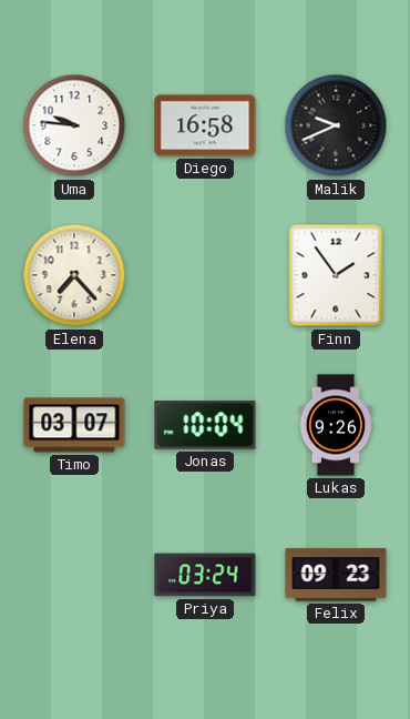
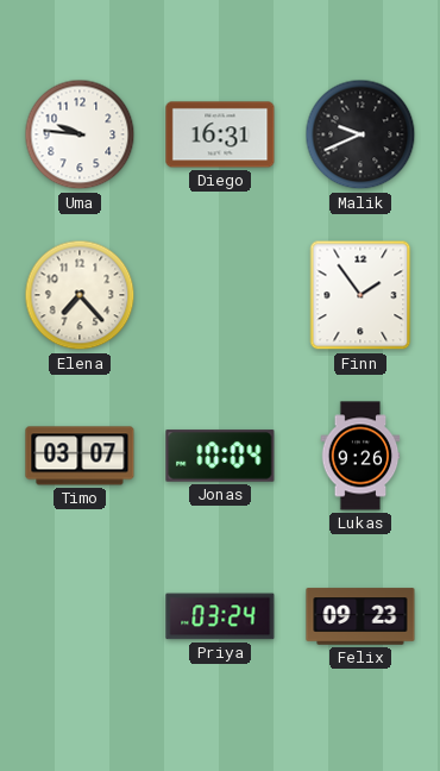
Diego: 16:58 -> 16:31 (220, 134)
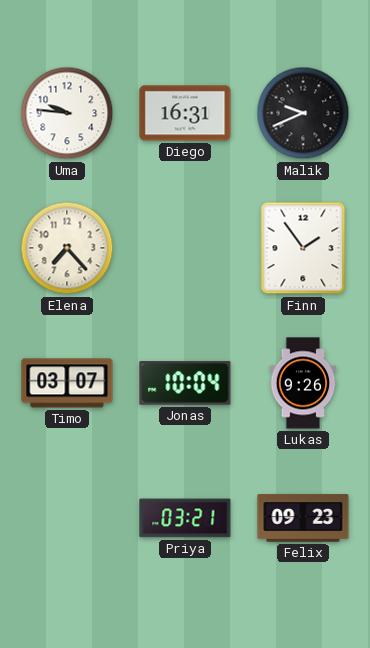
Priya: 03:24 -> 03:21 (185, 518)
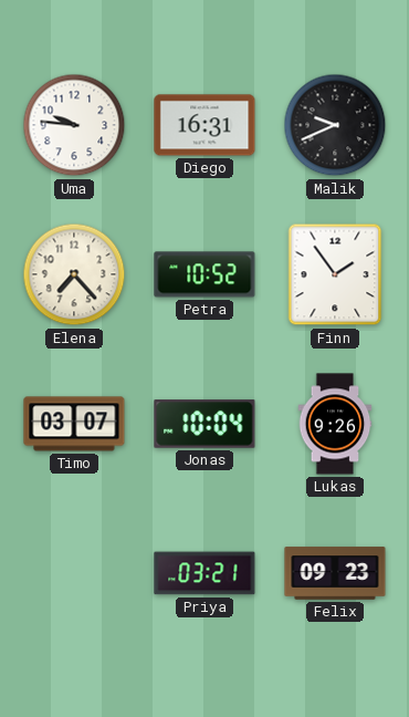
Petra: none -> 10:52 (204, 274)
